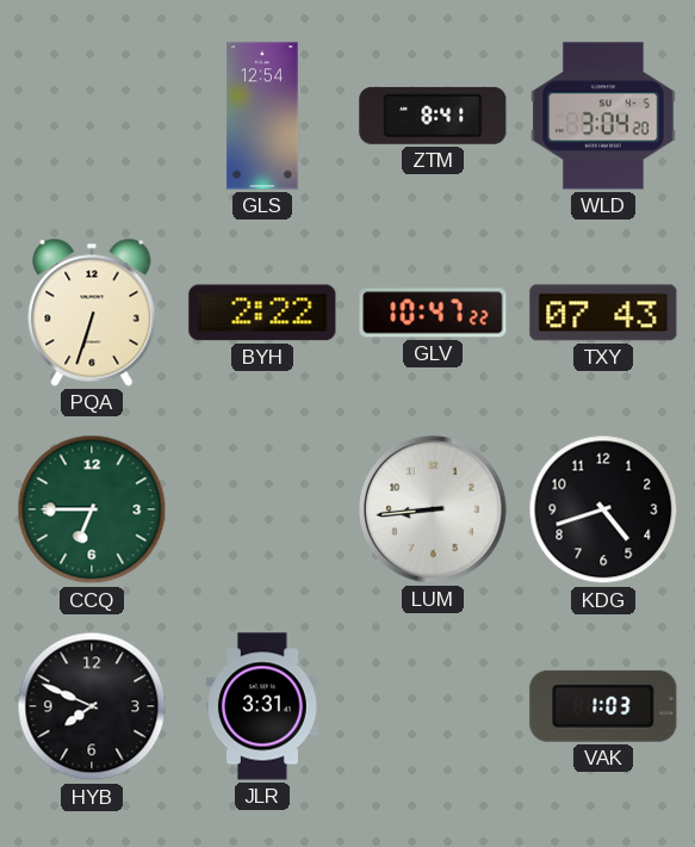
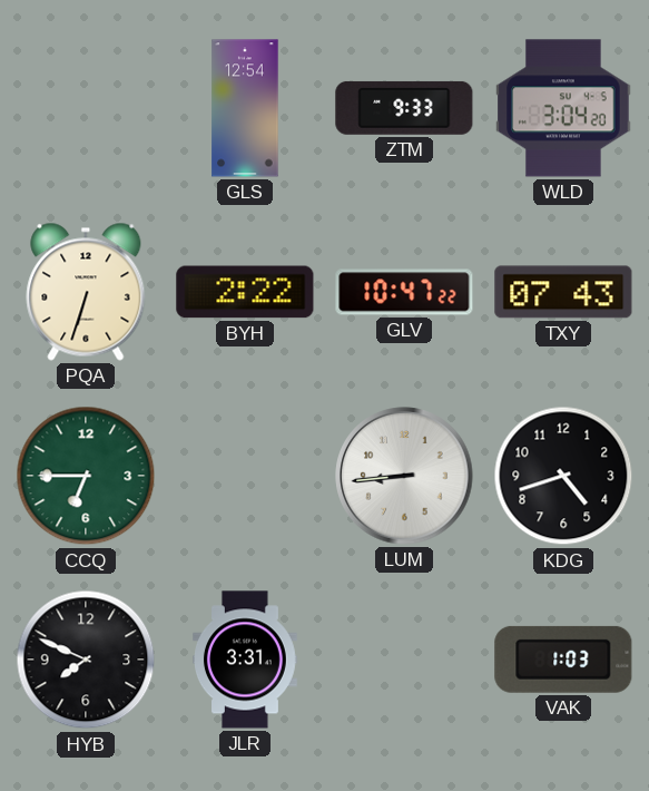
ZTM: 8:41 -> 9:33 (404, 108)
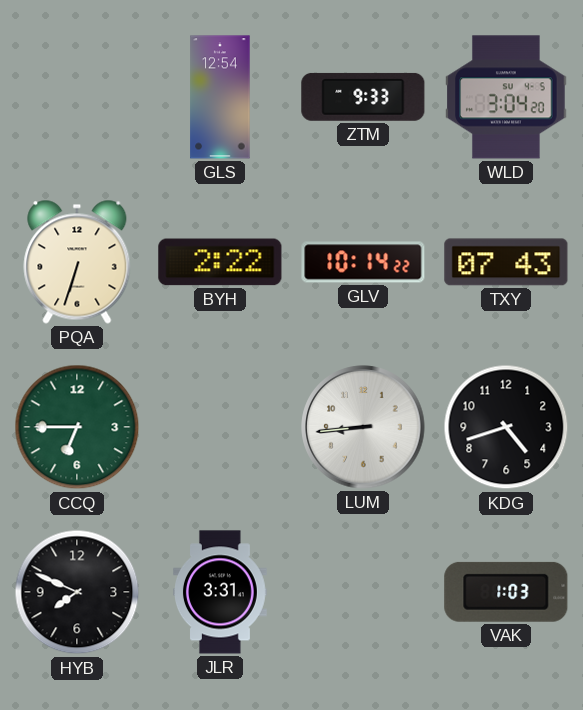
GLV: 10:47 -> 10:14 (363, 262)
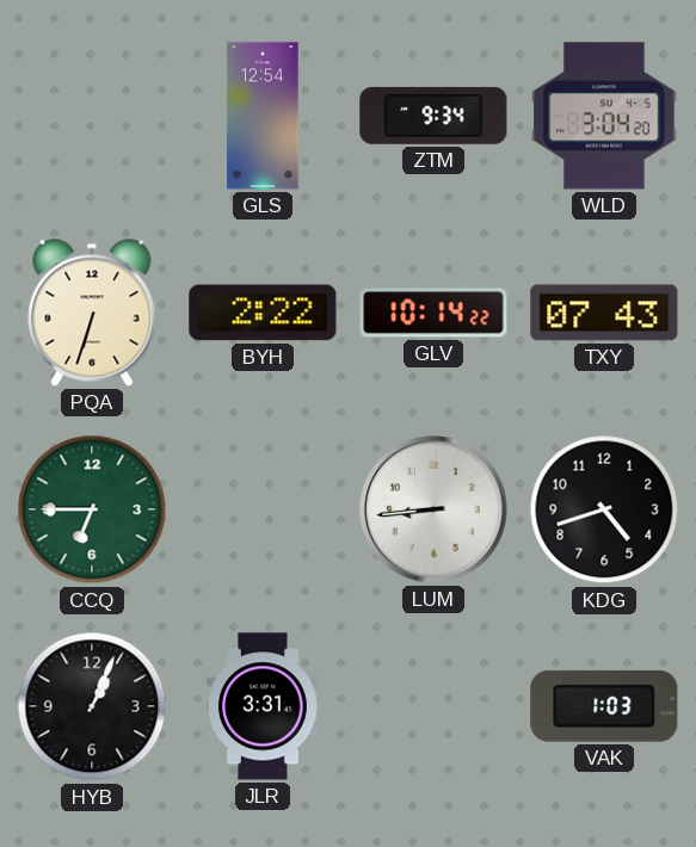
ZTM: 9:33 -> 9:34 (433, 116)
HYB: 7:49 -> 1:04 (92, 706)
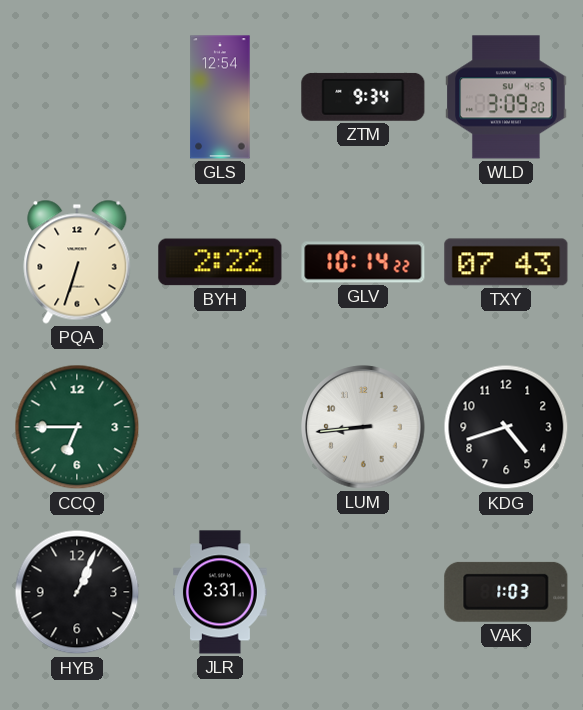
WLD: 3:04 -> 3:09 (506, 97)
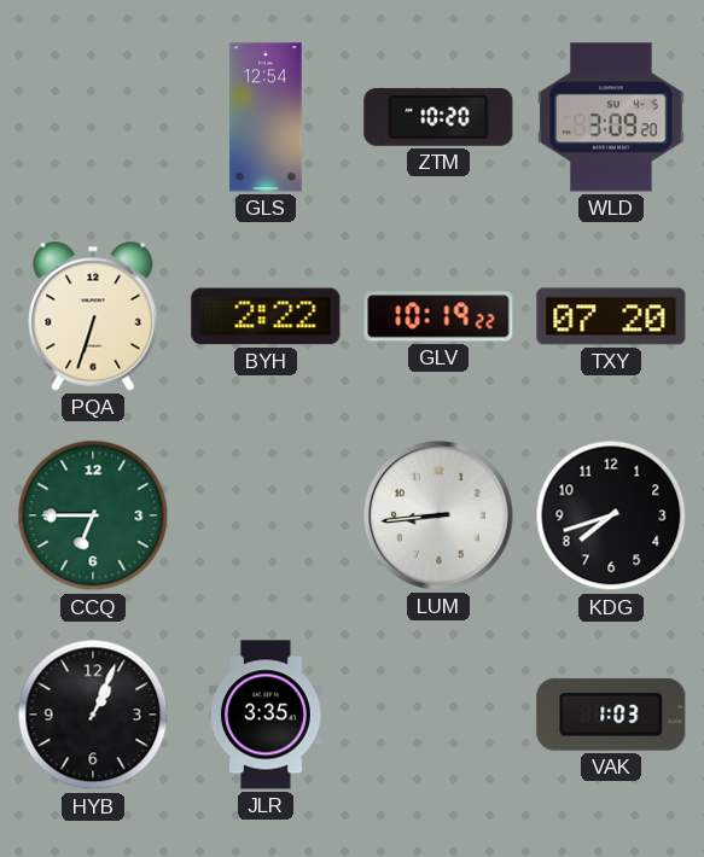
ZTM: 9:34 -> 10:20 (438, 117)
GLV: 10:14 -> 10:19 (438, 316)
TXY: 07:43 -> 07:20 (611, 316)
KDG: 4:42 -> 7:42 (611, 515)
JLR: 3:31 -> 3:35 (267, 715)
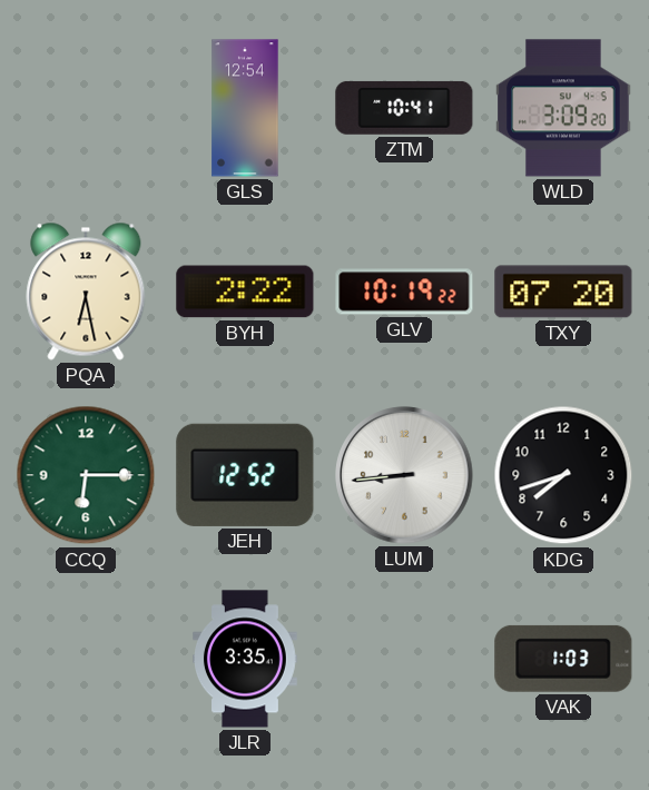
ZTM: 10:20 -> 10:41 (404, 108)
PQA: 6:33 -> 6:28 (86, 292)
CCQ: 6:45 -> 6:15 (86, 475)
JEH: none -> 12:52 (245, 475)
HYB: 1:04 -> none (93, 715)
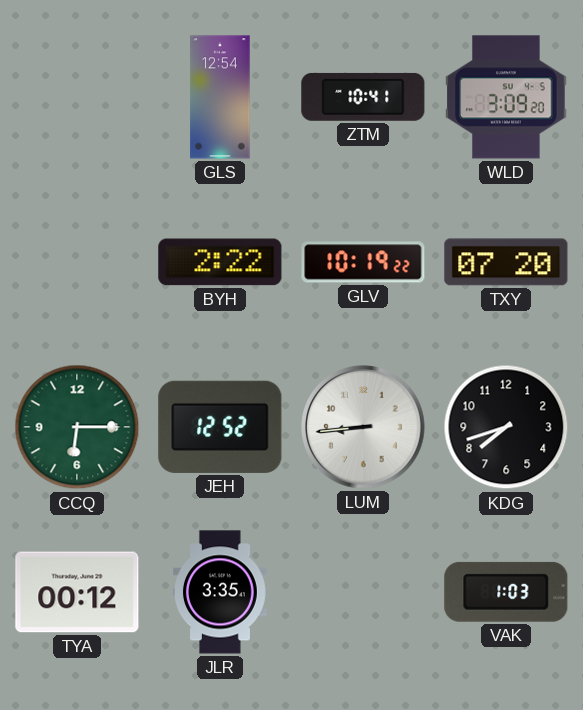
PQA: 6:28 -> none (86, 292)
TYA: none -> 00:12 (77, 592)
